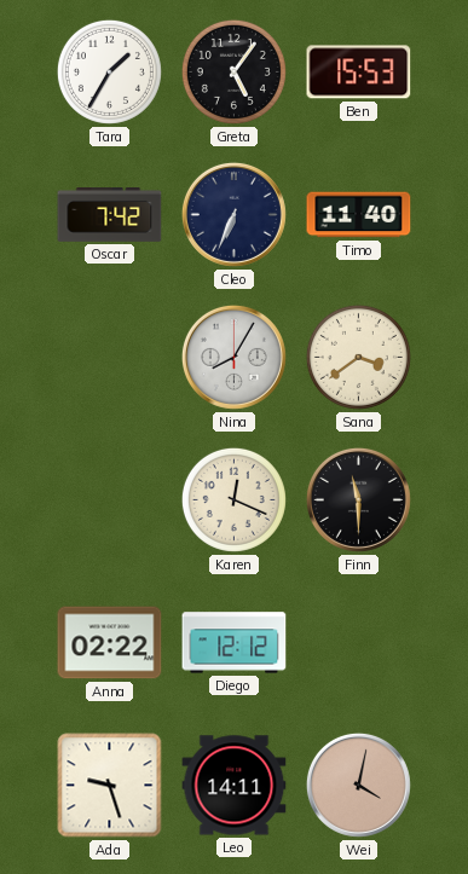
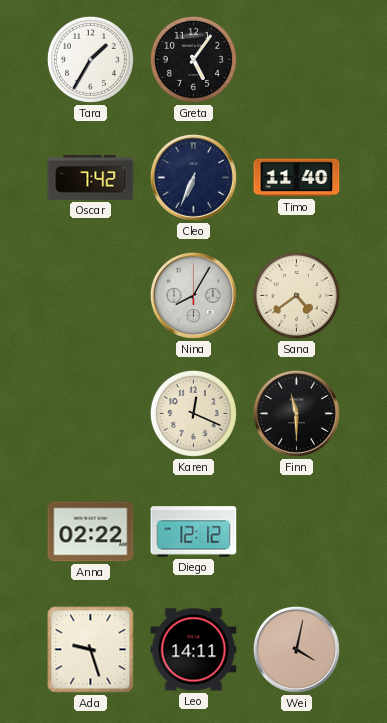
Ben: 15:53 -> none (359, 73)
Sana: 3:39 -> 4:39 (296, 295)
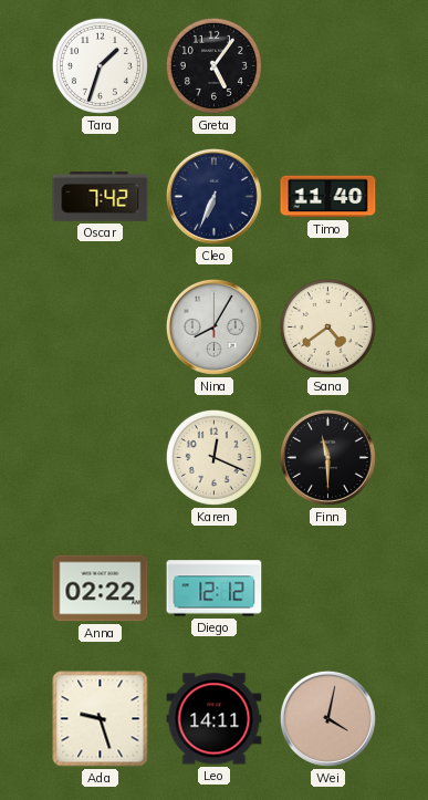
Tara: 1:35 -> 1:33 (100, 65)
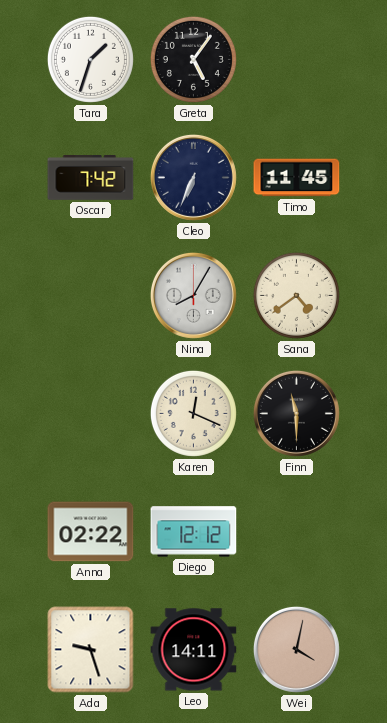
Timo: 11:40 -> 11:45 (297, 178)
